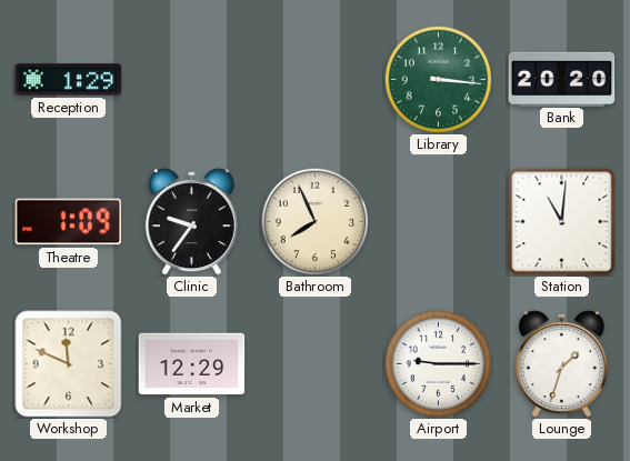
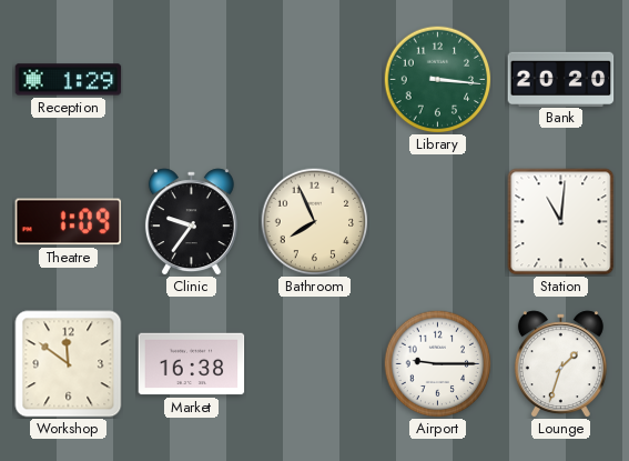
Workshop: 11:49 -> 11:51 (69, 364)
Market: 12:29 -> 16:38 (192, 364)
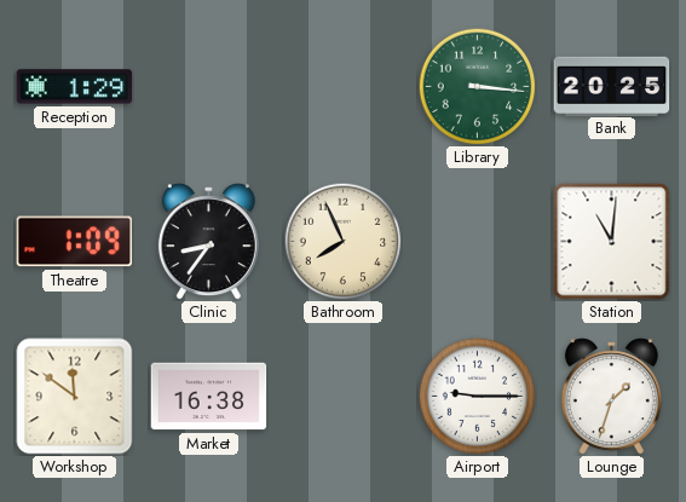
Bank: 20:20 -> 20:25 (612, 86)
Clinic: 9:36 -> 8:36 (208, 242)
